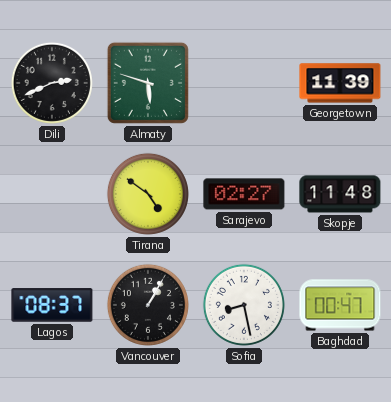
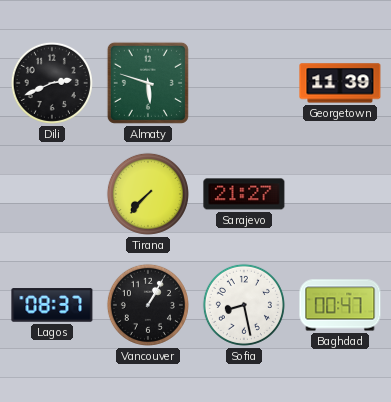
Tirana: 4:51 -> 7:37 (148, 194)
Sarajevo: 02:27 -> 21:27 (244, 194)
Skopje: 11:48 -> none (340, 194)
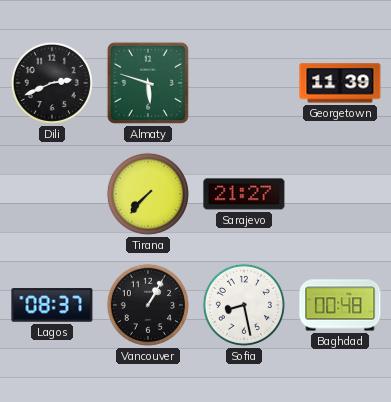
Baghdad: 00:47 -> 00:48 (340, 305)
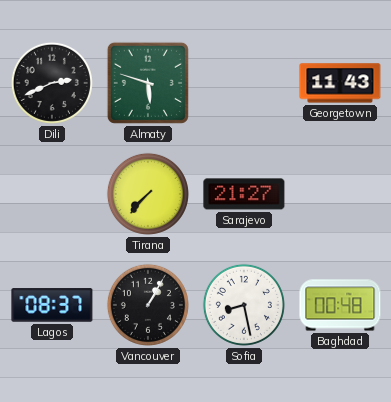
Georgetown: 11:39 -> 11:43 (340, 83)
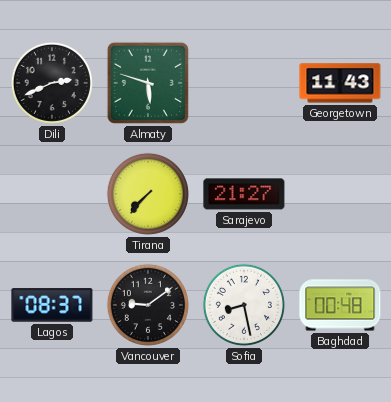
Vancouver: 1:05 -> 9:09 (148, 305)
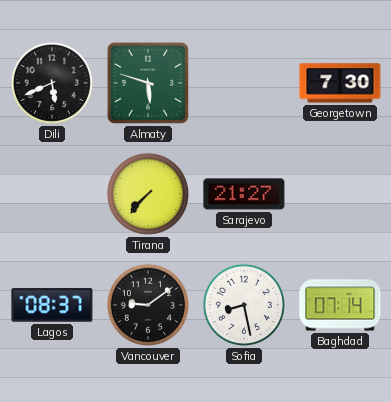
Dili: 2:41 -> 5:41 (52, 83)
Georgetown: 11:43 -> 7:30 (340, 83)
Baghdad: 00:48 -> 07:14 (340, 305)
